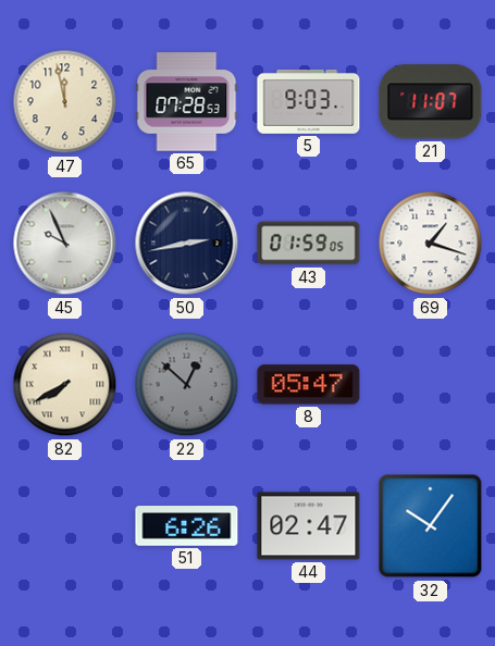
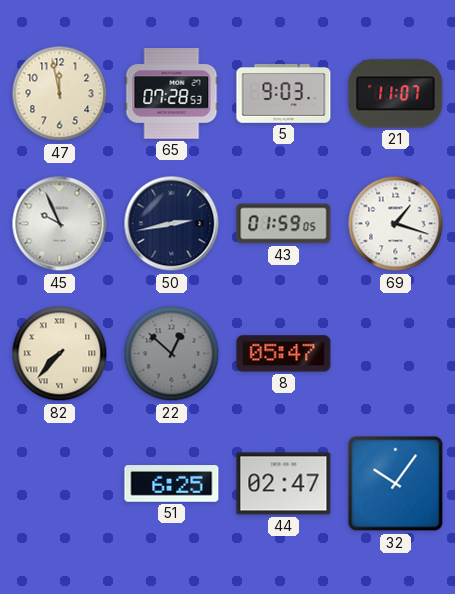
82: 7:40 -> 7:37 (60, 354)
51: 6:26 -> 6:25 (172, 484)
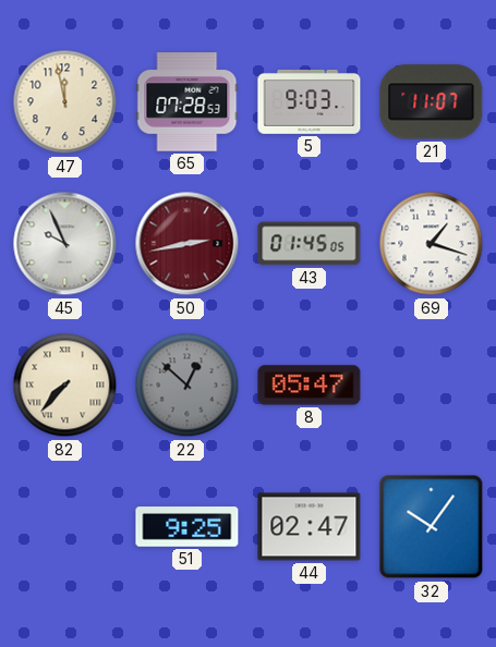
50 dial: navy -> burgundy (187, 244)
43: 01:59 -> 01:45 (310, 244)
51: 6:25 -> 9:25 (187, 527)
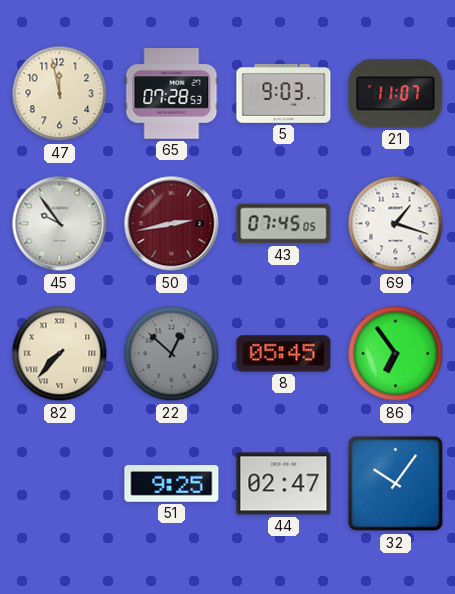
45: 9:56 -> 9:54 (60, 224)
43: 01:45 -> 07:45 (284, 224)
8: 05:47 -> 05:45 (284, 354)
86: none -> 6:54 (396, 354)
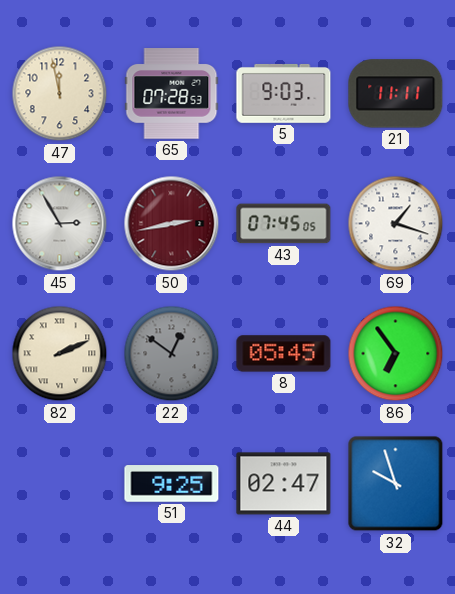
21: 11:07 -> 11:11 (396, 94)
45: 9:54 -> 2:55 (60, 224)
82: 7:37 -> 2:11 (60, 354)
22: 12:52 -> 12:51 (172, 354)
32: 10:06 -> 9:57 (396, 484)
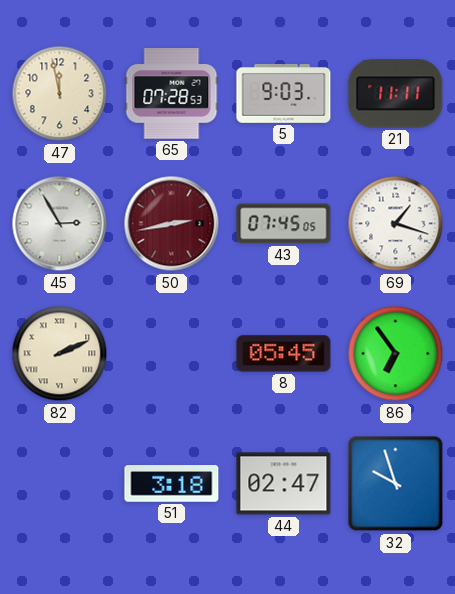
22: 12:51 -> none (172, 354)
51: 9:25 -> 3:18 (172, 484)
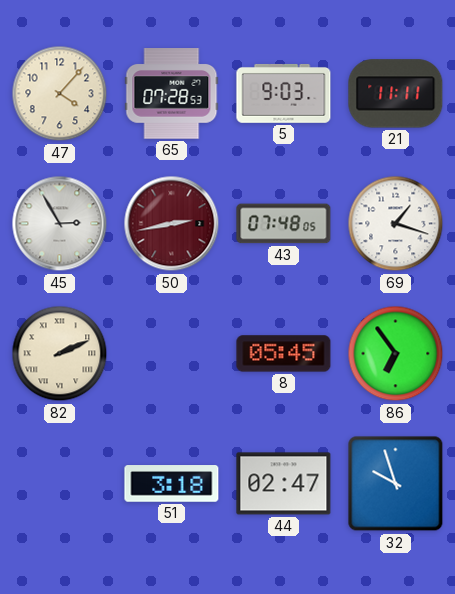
47: 11:58 -> 4:07 (60, 94)
43: 07:45 -> 07:48 (284, 224)
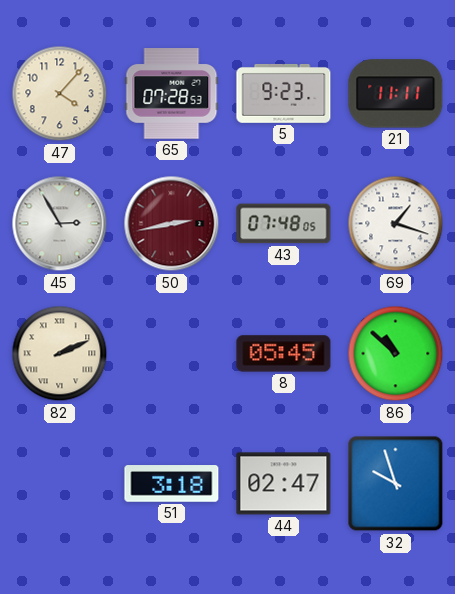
5: 9:03 -> 9:23 (284, 94)
86: 6:54 -> 10:52 (396, 354)
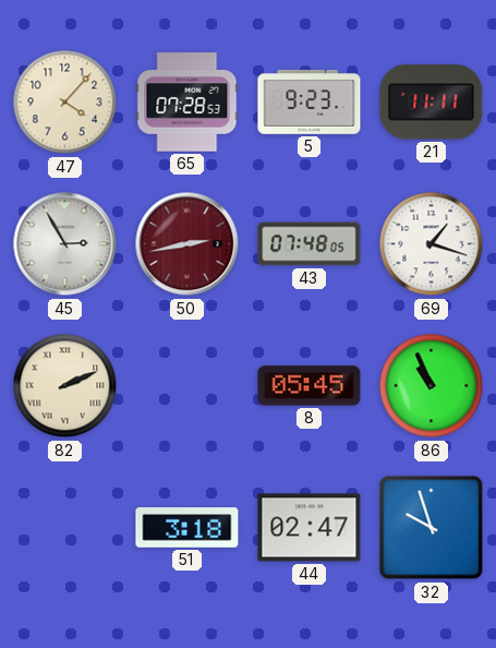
86: 10:52 -> 10:56 (432, 386)
